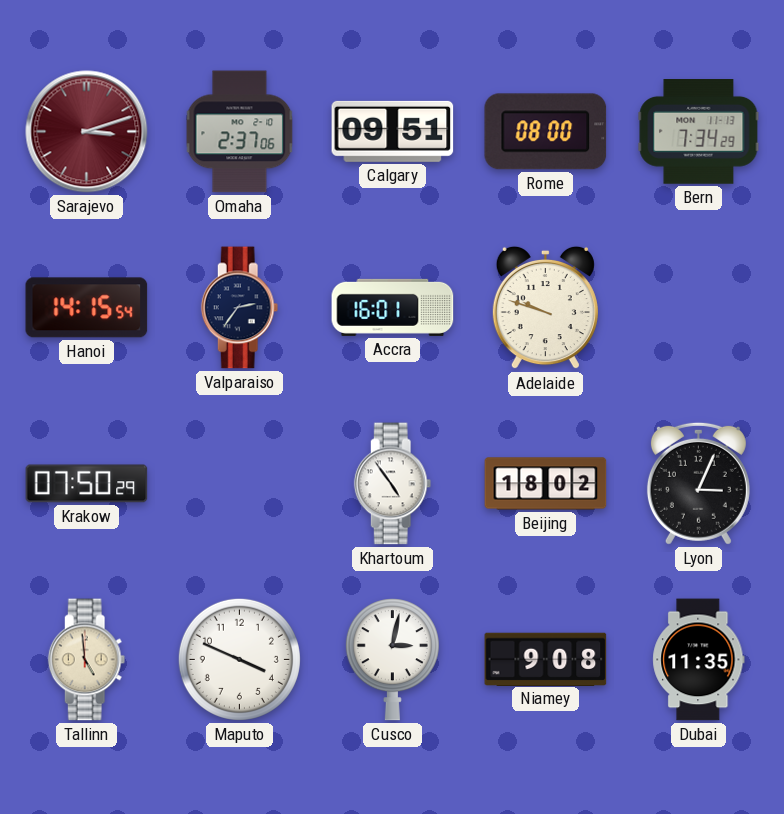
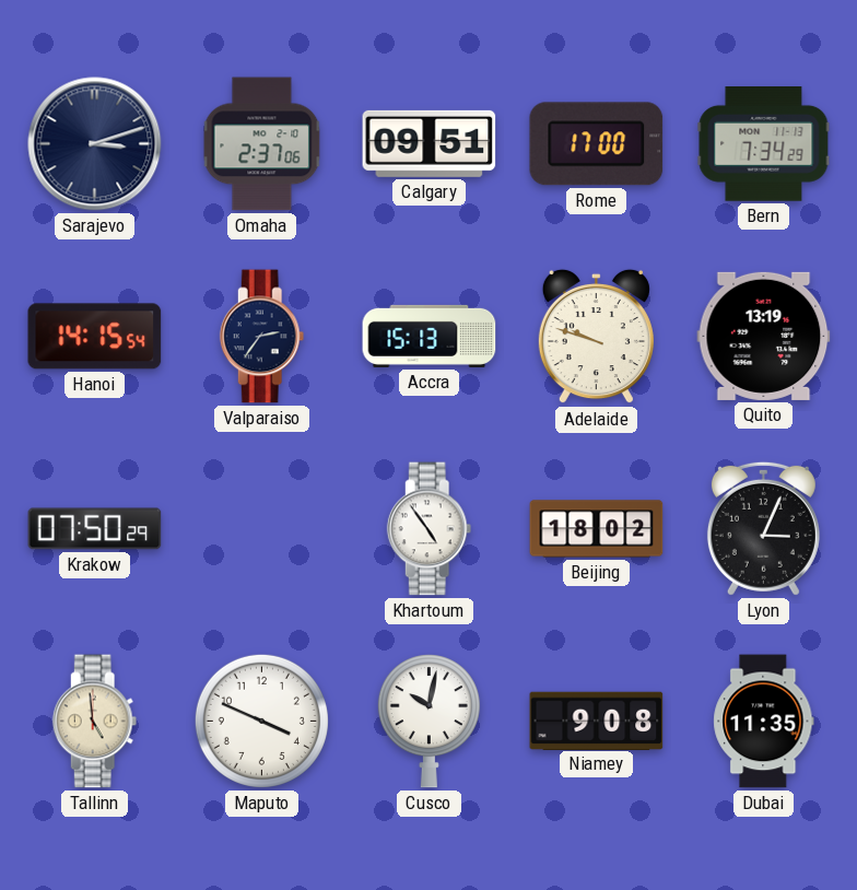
Sarajevo dial: burgundy -> navy (95, 144)
Rome: 08:00 -> 17:00 (597, 144)
Accra: 16:01 -> 15:13 (430, 336)
Quito: none -> 13:19 (764, 336)
Cusco: 3:02 -> 10:02 (428, 722)
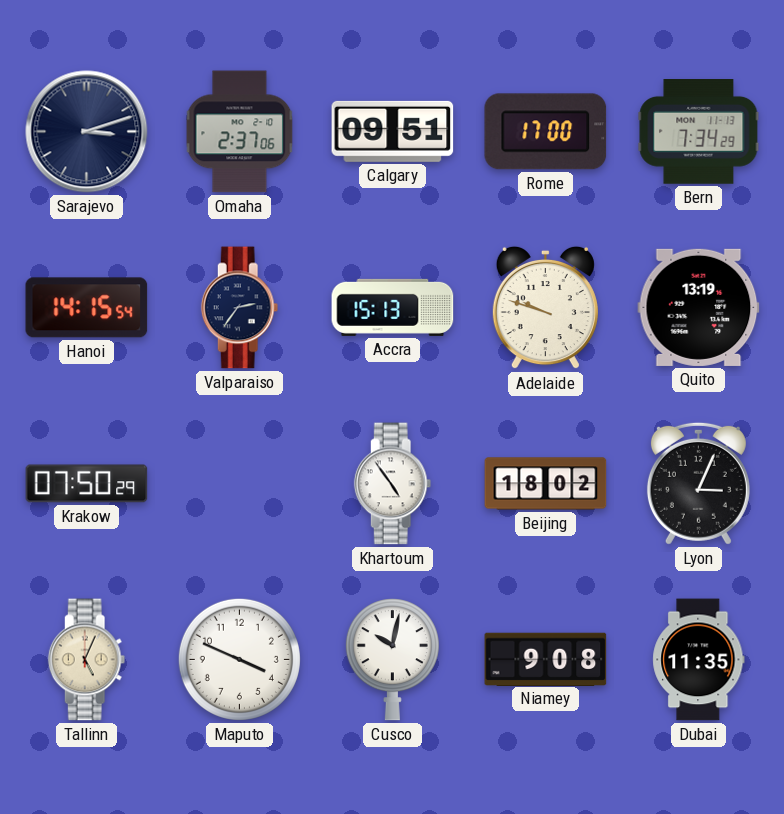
Tallinn: 4:59 -> 5:04 (87, 660)
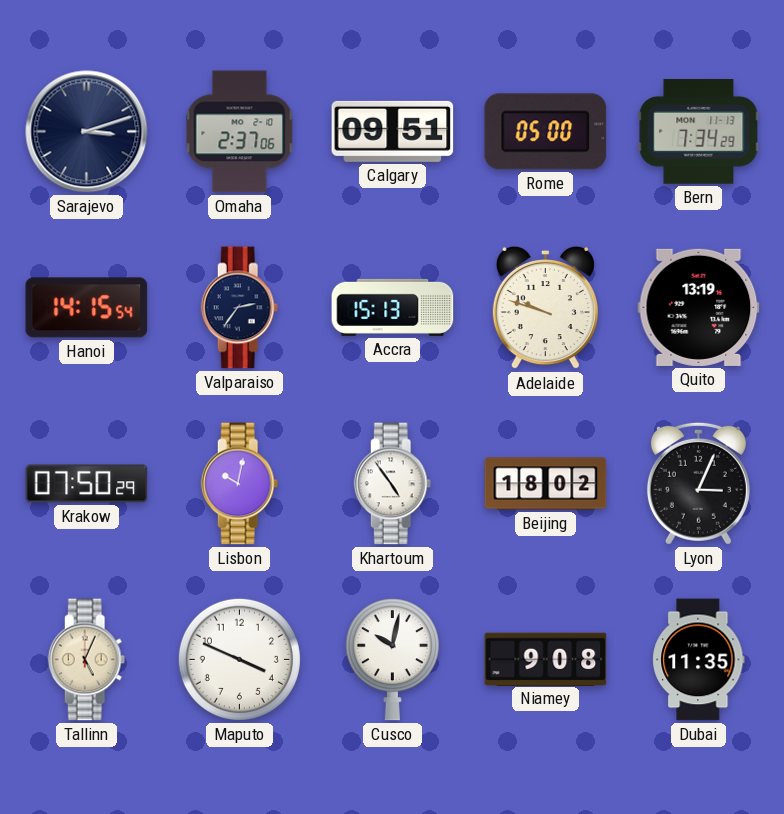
Rome: 17:00 -> 05:00 (546, 132)
Lisbon: none -> 10:02 (240, 484)
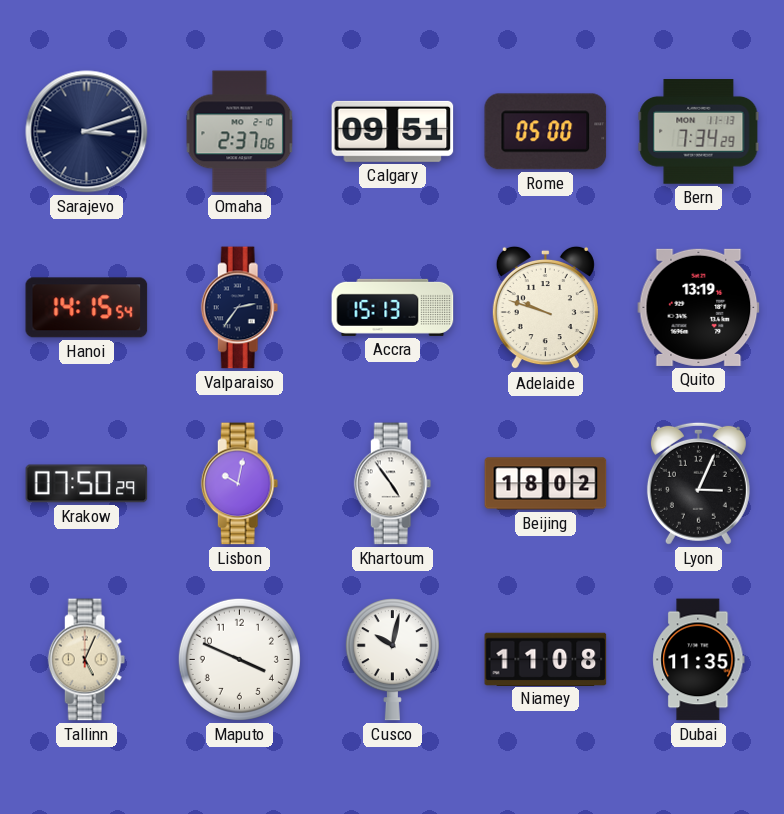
Niamey: 9:08 -> 11:08 (546, 659)
